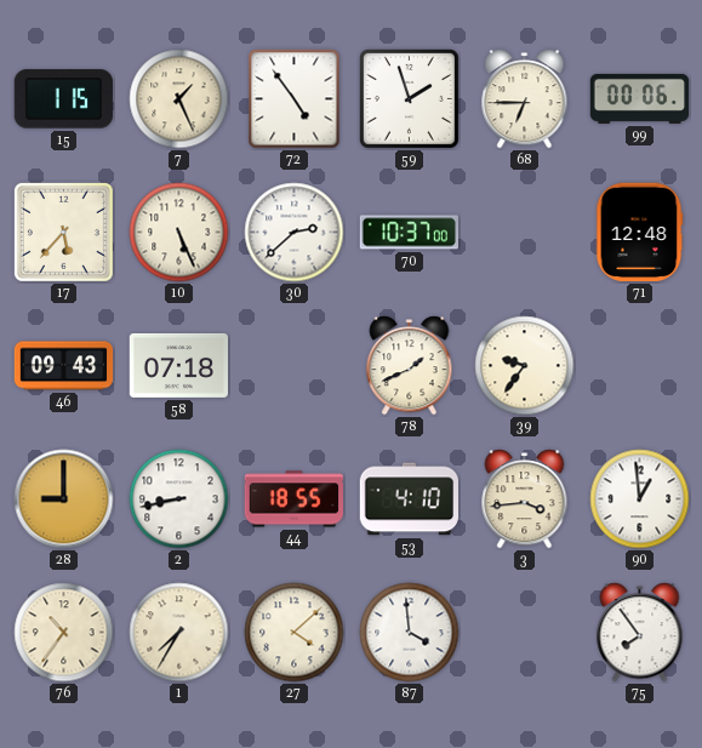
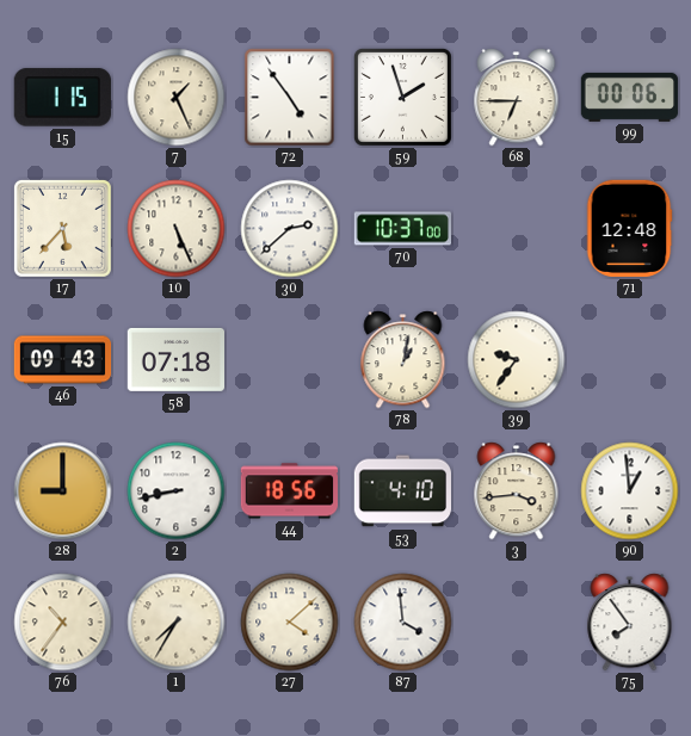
78: 1:41 -> 1:02 (403, 360)
44: 18:55 -> 18:56 (289, 491)
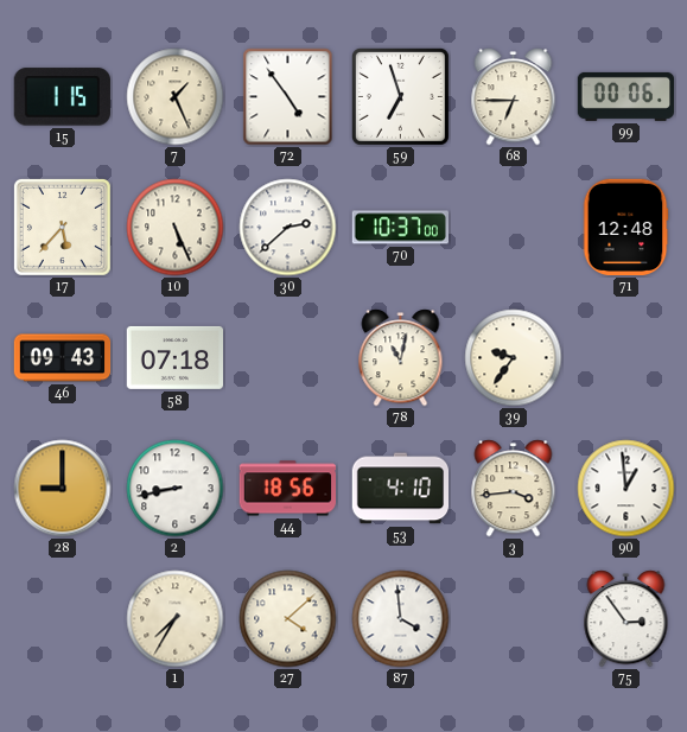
59: 1:57 -> 6:57 (400, 96)
78: 1:02 -> 11:02 (401, 358)
76: 10:36 -> none (63, 623)
75: 7:54 -> 2:54 (626, 619)
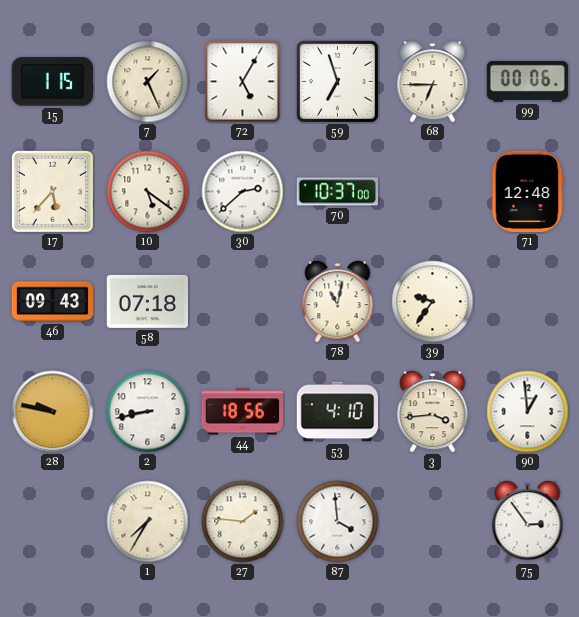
72: 4:54 -> 5:05 (243, 82)
10: 5:26 -> 5:21 (148, 192)
28: 9:00 -> 9:47 (53, 412)
27: 4:08 -> 1:46 (243, 522)
